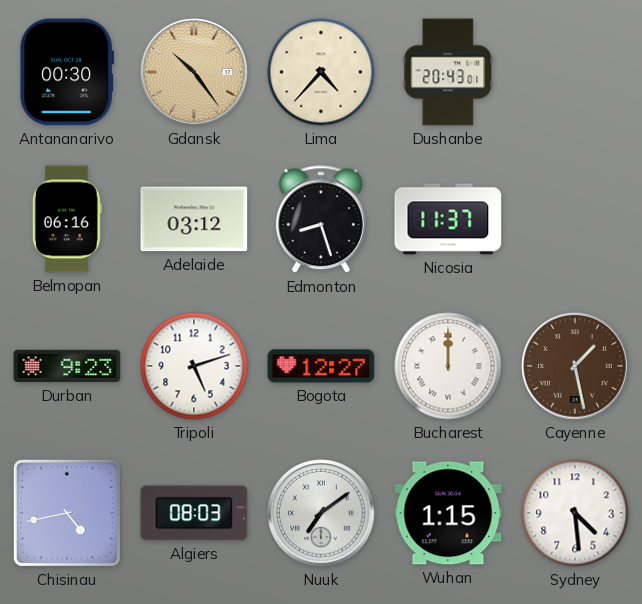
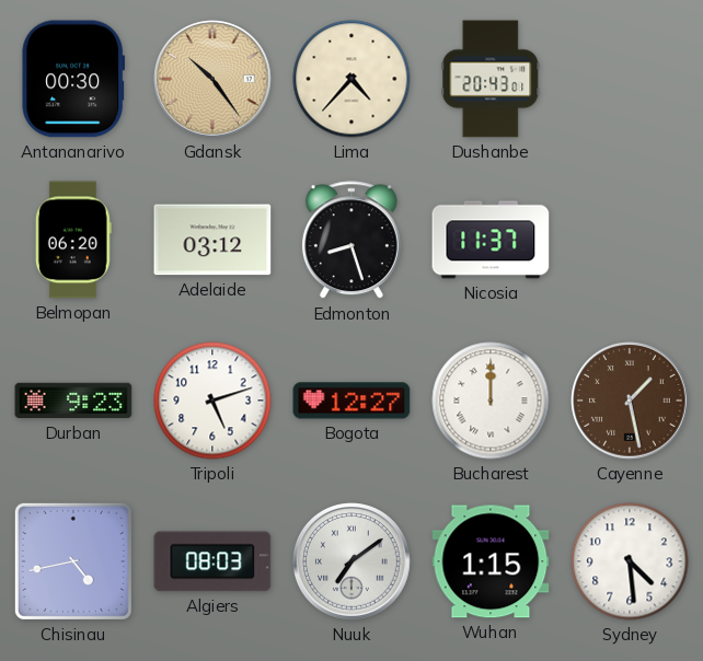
Belmopan: 06:16 -> 06:20 (73, 240)
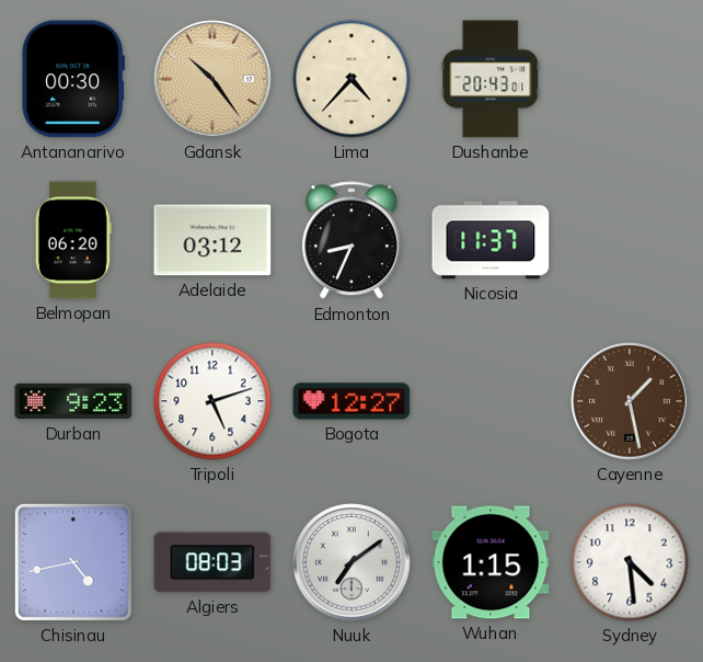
Edmonton: 8:27 -> 8:34 (351, 241)
Bucharest: 12:00 -> none (491, 401)
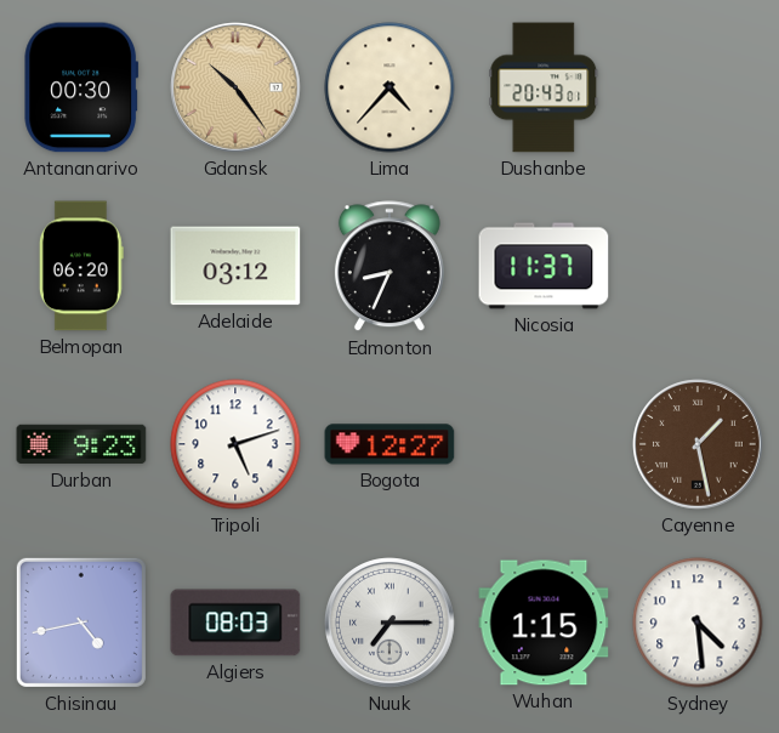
Nuuk: 7:09 -> 7:15 (389, 623)
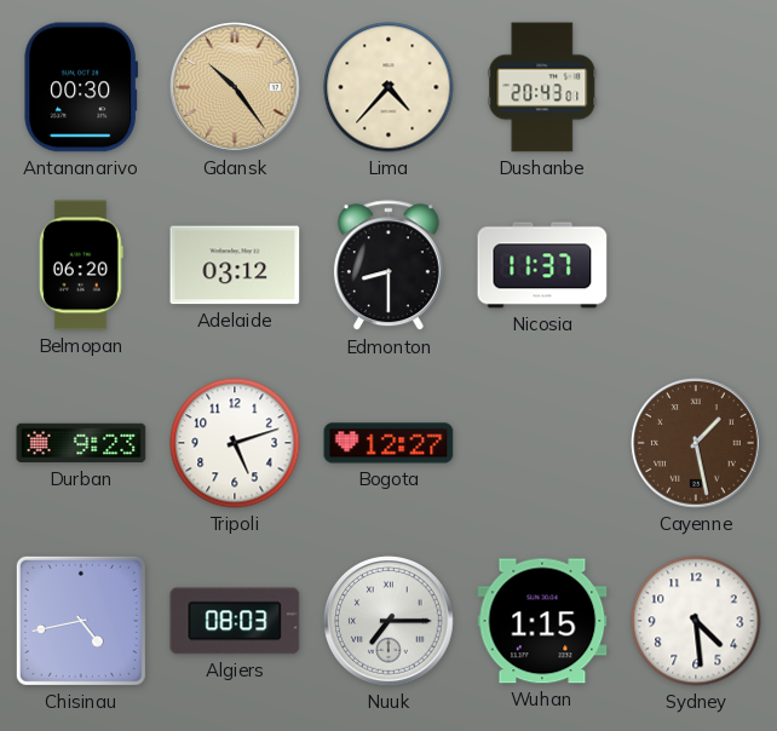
Edmonton: 8:34 -> 8:30 (388, 266)
